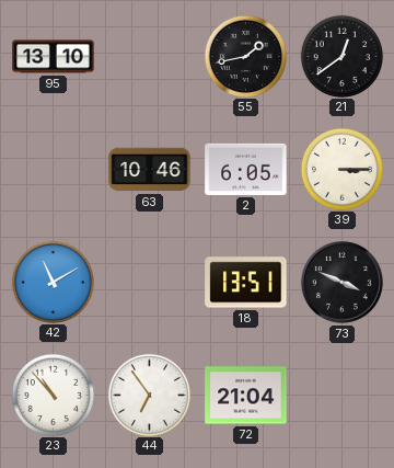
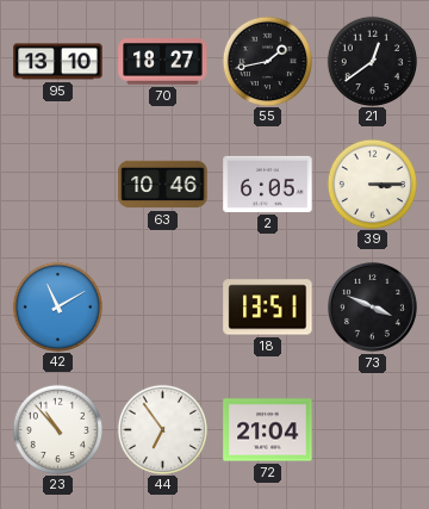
70: none -> 18:27 (163, 62)
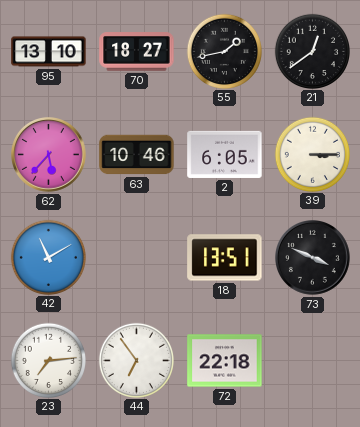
62: none -> 5:37 (49, 155)
23: 10:53 -> 7:14 (48, 360)
72: 21:04 -> 22:18 (225, 361)
